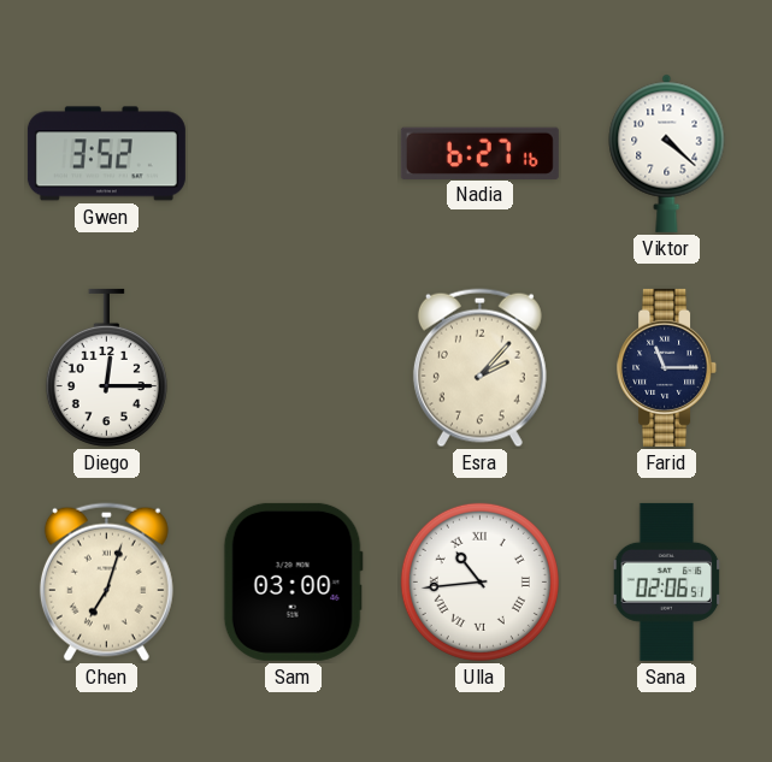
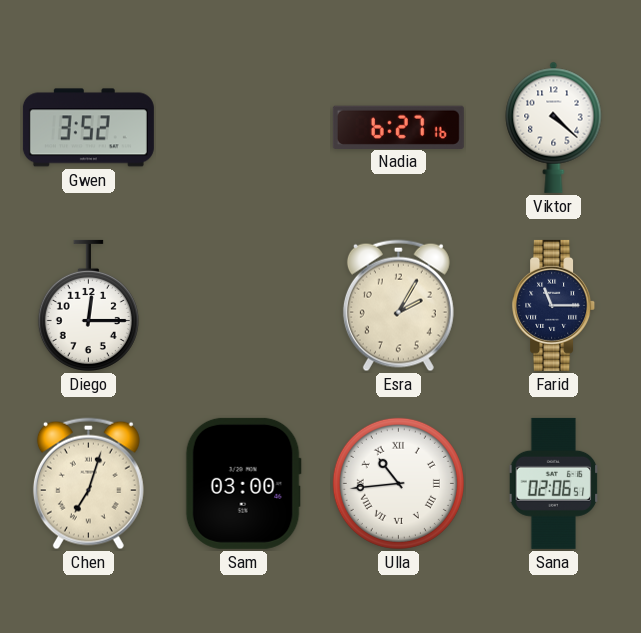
Esra: 2:07 -> 2:05 (398, 306)
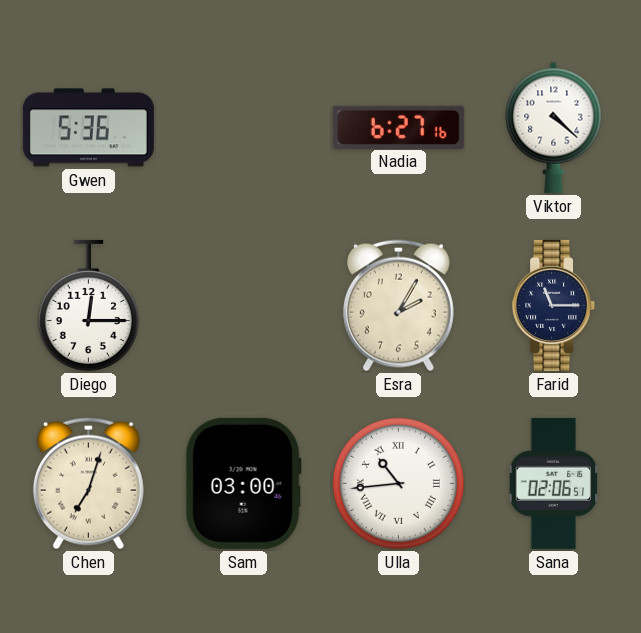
Gwen: 3:52 -> 5:36 (88, 128)
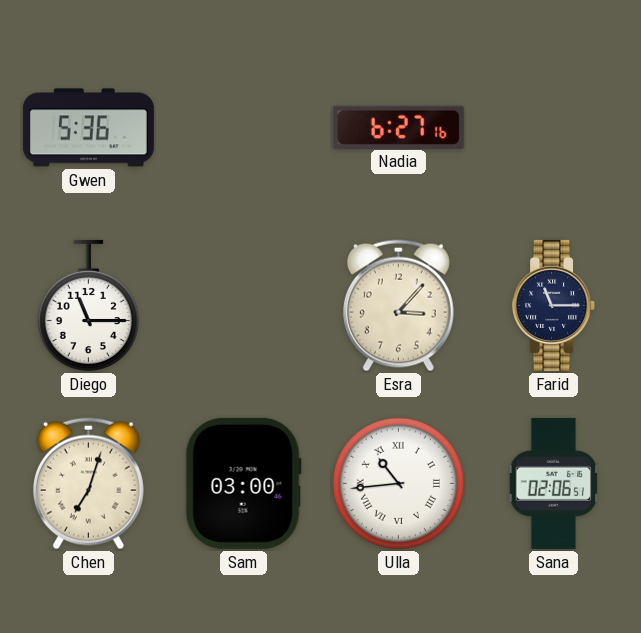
Viktor: 4:22 -> none (554, 127)
Diego: 12:15 -> 11:15 (88, 305)
Esra: 2:05 -> 3:07 (398, 306)
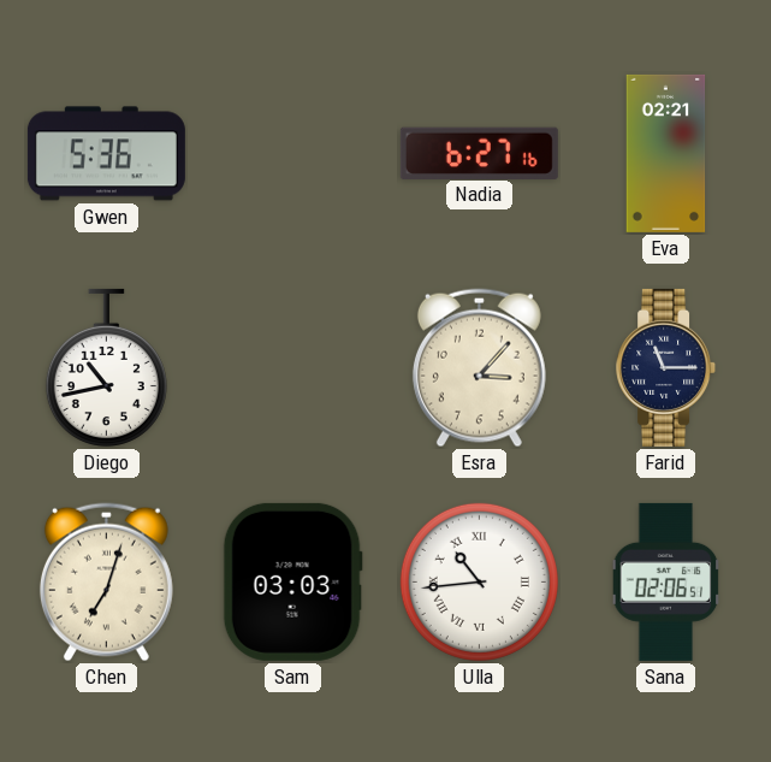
Eva: none -> 02:21 (666, 153)
Diego: 11:15 -> 10:43 (106, 367)
Sam: 03:00 -> 03:03 (292, 581)
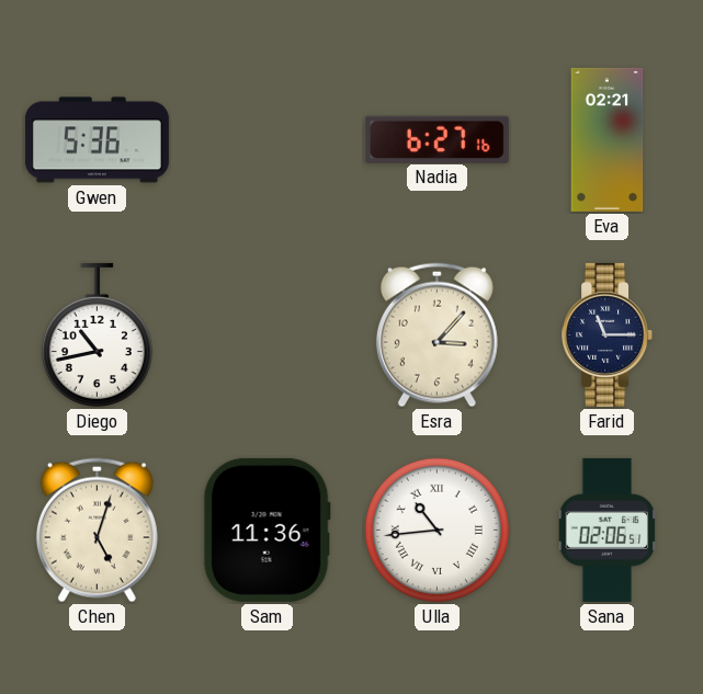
Chen: 7:03 -> 5:03 (97, 531)
Sam: 03:03 -> 11:36 (267, 530)
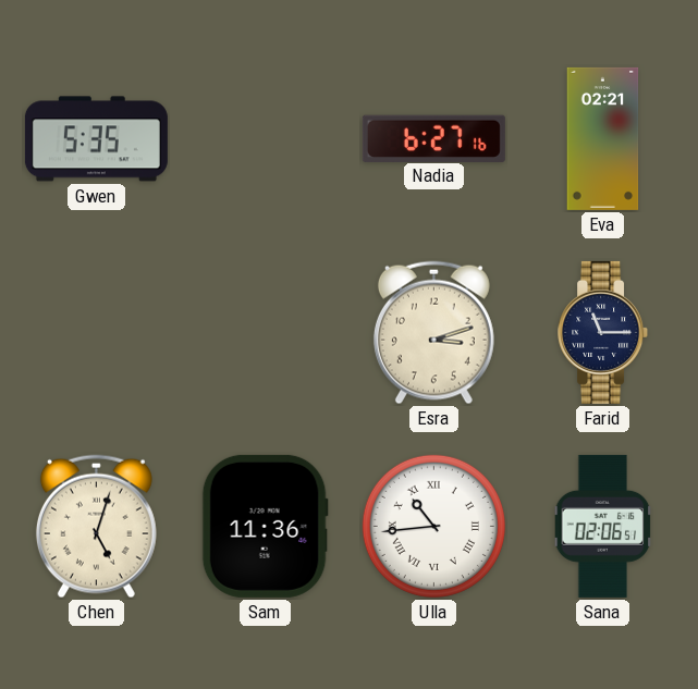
Gwen: 5:36 -> 5:35 (96, 139)
Diego: 10:43 -> none (97, 334)
Esra: 3:07 -> 3:12 (433, 333)
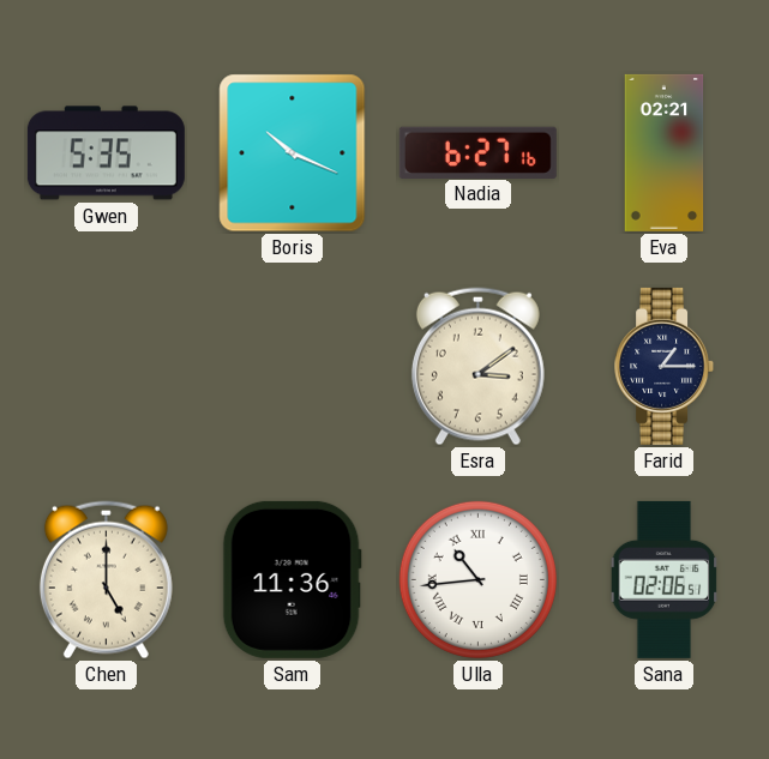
Boris: none -> 10:19 (293, 153)
Esra: 3:12 -> 3:09 (477, 367)
Farid: 11:15 -> 1:15 (665, 366)
Chen: 5:03 -> 5:00 (106, 580)
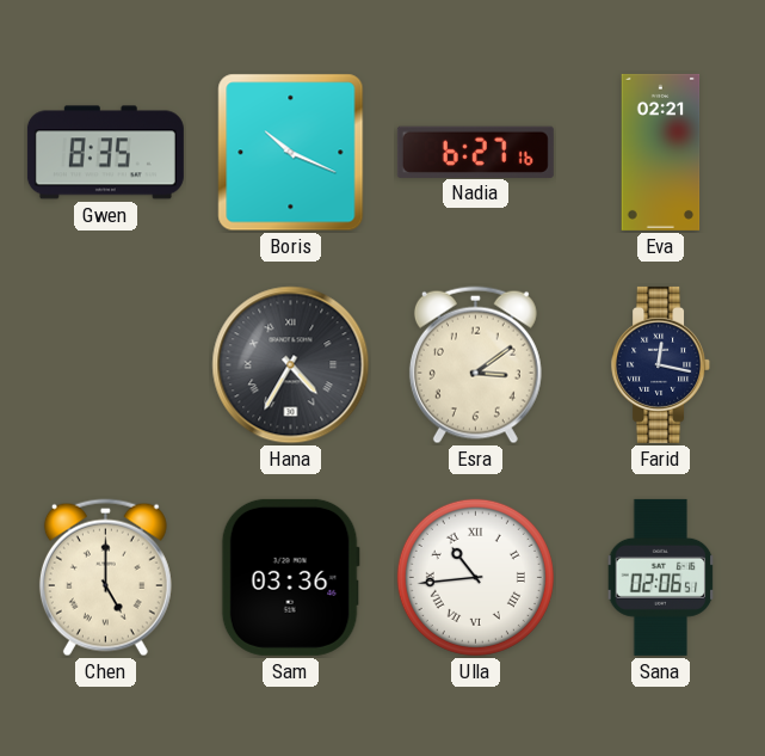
Gwen: 5:35 -> 8:35 (105, 153)
Hana: none -> 4:35 (291, 365)
Farid: 1:15 -> 12:17 (661, 364)
Sam: 11:36 -> 03:36 (290, 577)
